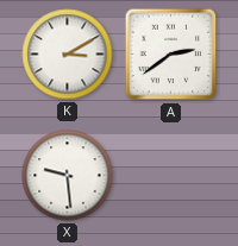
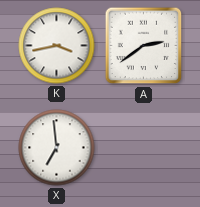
K: 3:10 -> 3:43 (57, 46)
X: 9:29 -> 6:59 (57, 148)
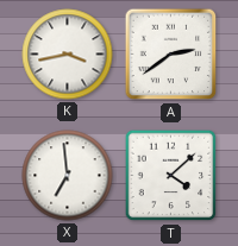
T: none -> 4:08 (171, 176)
